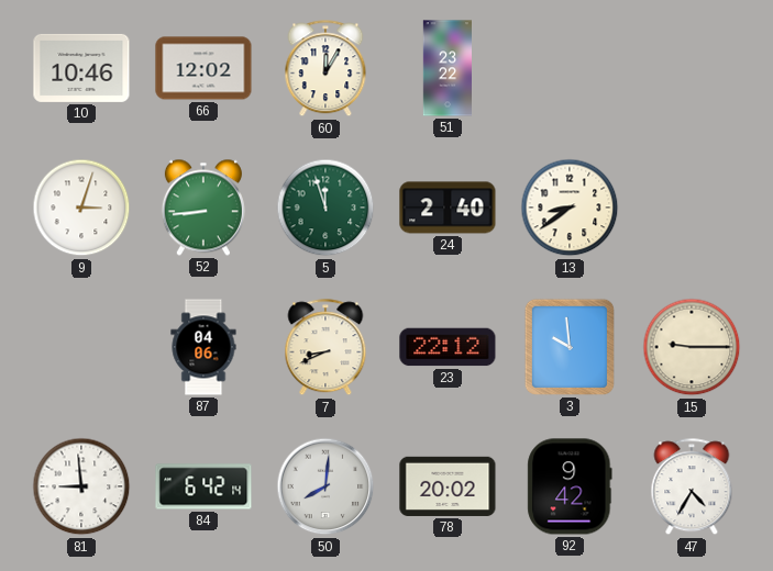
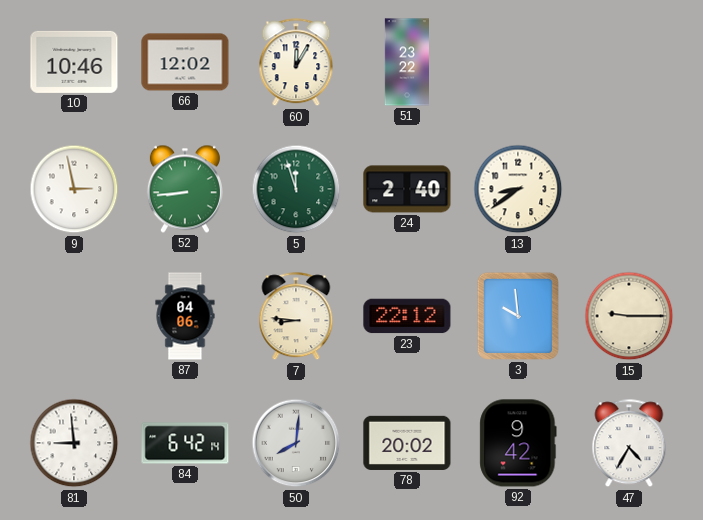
9: 3:03 -> 2:58 (74, 189)
7: 8:41 -> 8:46 (296, 317)
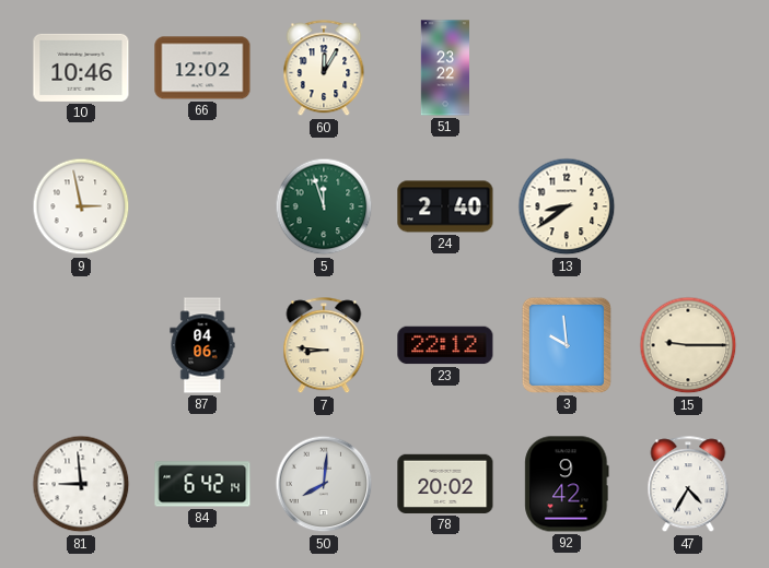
52: 8:44 -> none (185, 189)
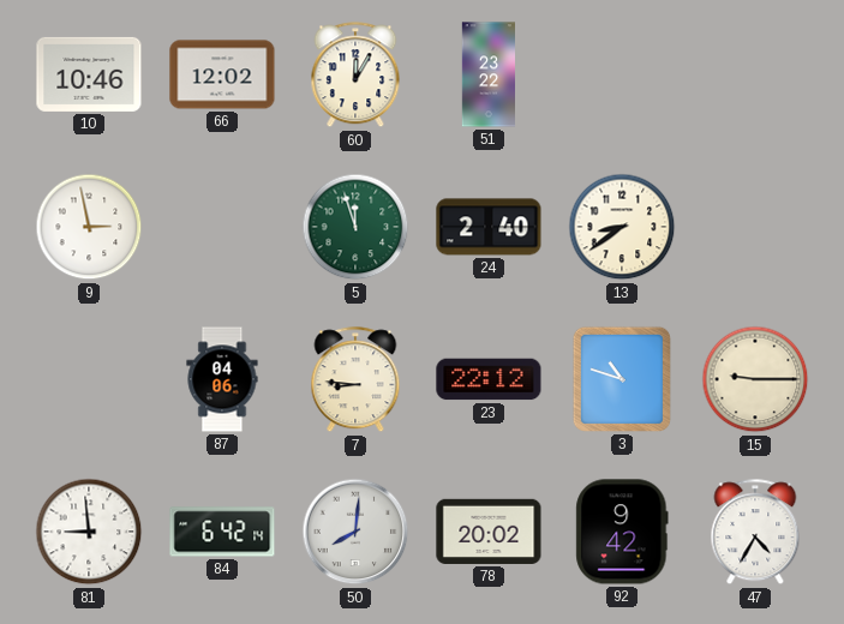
3: 9:59 -> 10:48 (622, 379)
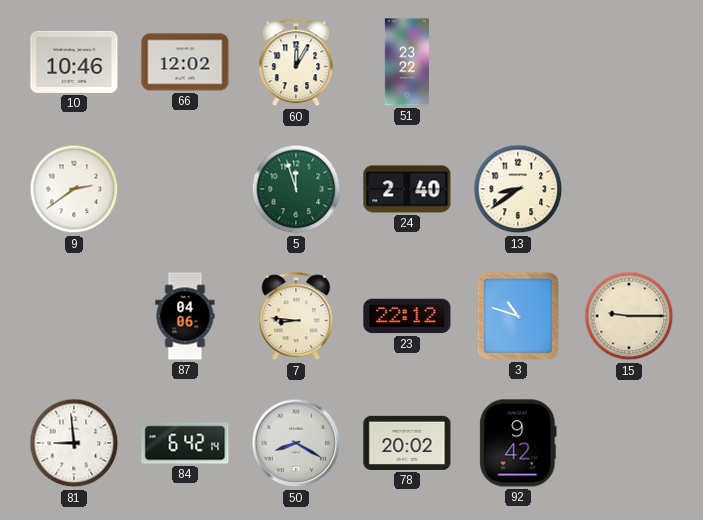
9: 2:58 -> 2:39 (74, 189)
50: 8:01 -> 8:20 (296, 443)
47: 4:35 -> none (755, 533)
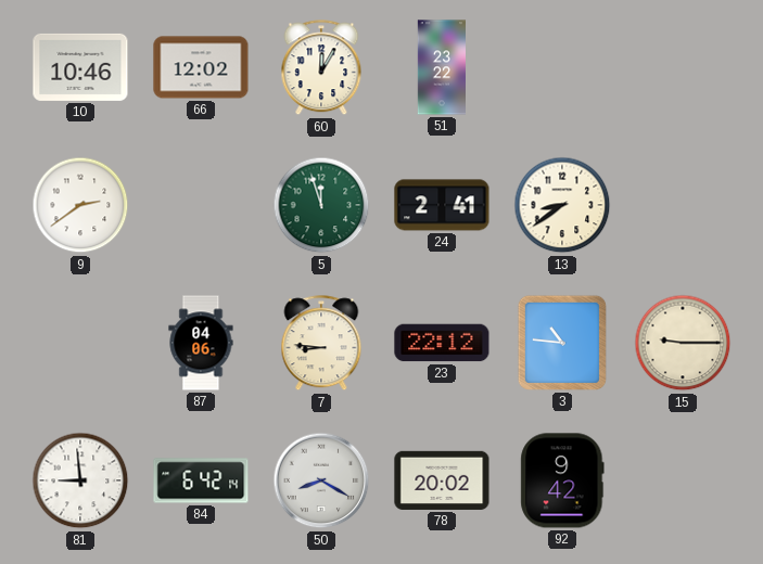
24: 2:40 -> 2:41 (442, 205)
3: 10:48 -> 10:46 (562, 343)
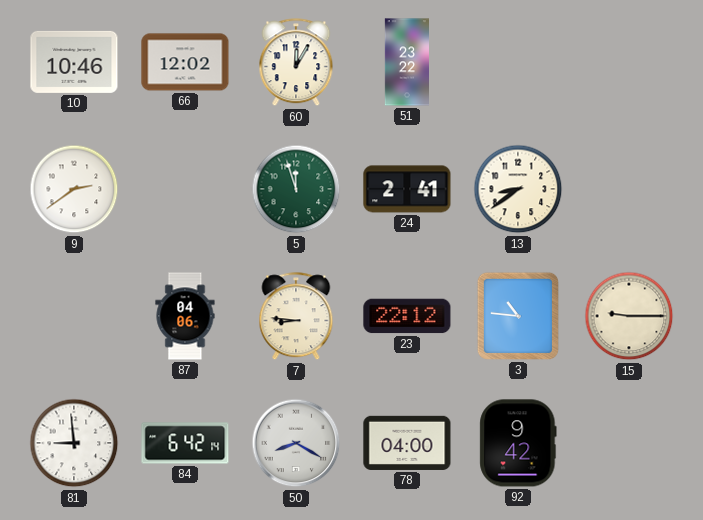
78: 20:02 -> 04:00 (407, 443)
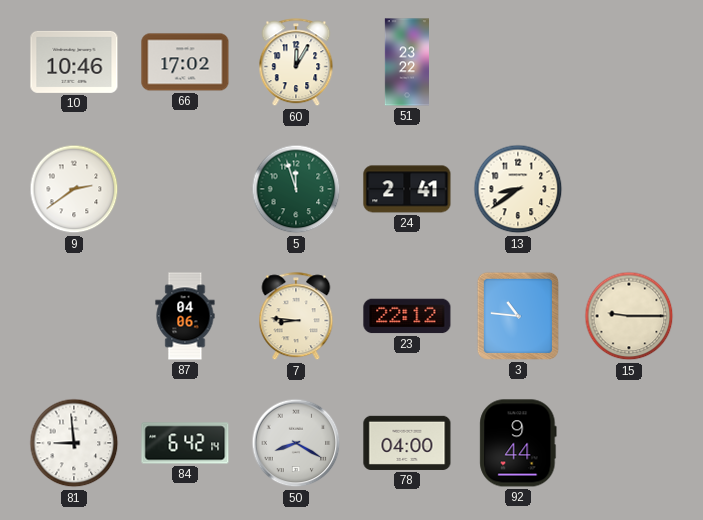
66: 12:02 -> 17:02 (185, 62)
92: 9:42 -> 9:44 (518, 443)
